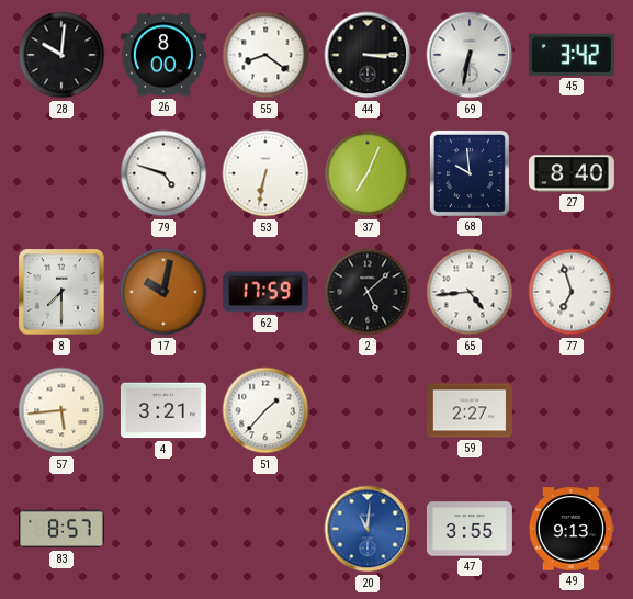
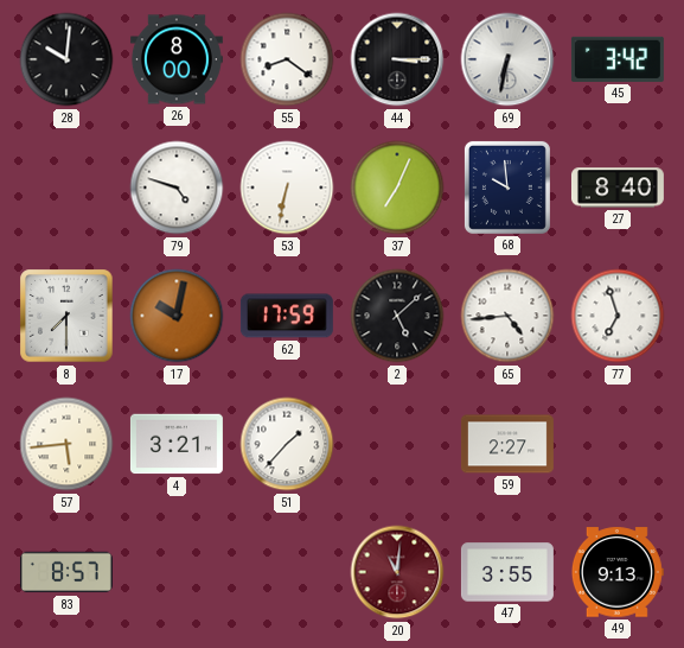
20 dial: blue -> burgundy (397, 572)
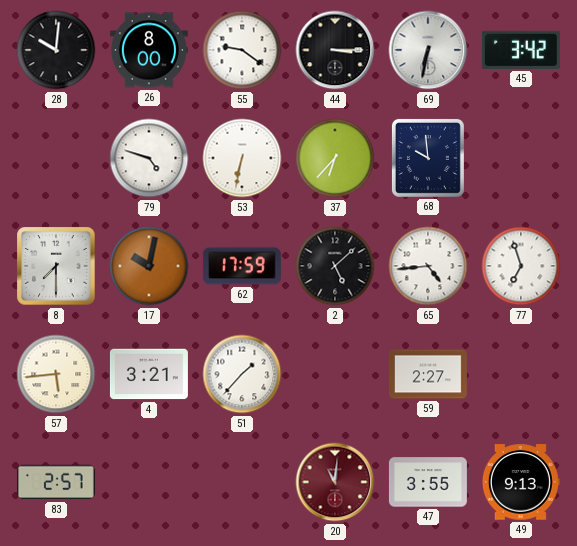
55: 8:21 -> 9:21 (242, 50)
37: 7:04 -> 6:37 (335, 158)
27: 8:40 -> none (618, 188)
83: 8:57 -> 2:57 (56, 482)
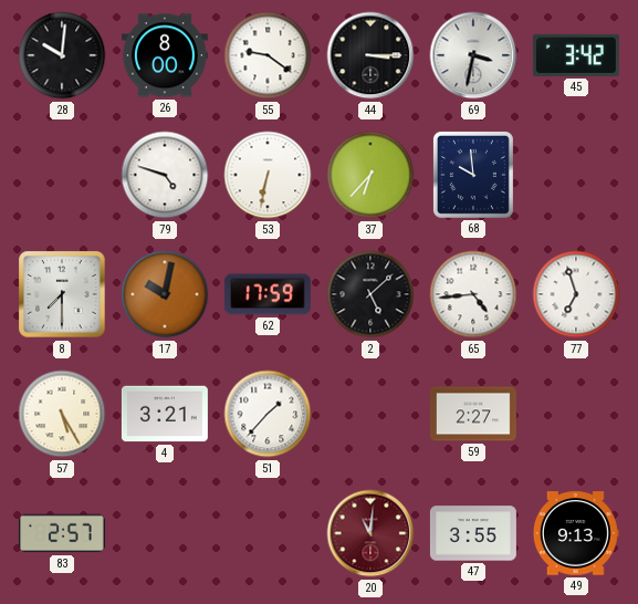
69: 6:32 -> 3:32 (473, 55)
57: 5:44 -> 5:25 (62, 414)
